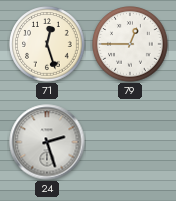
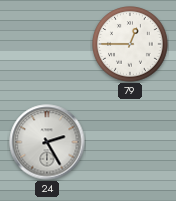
71: 12:27 -> none (47, 44)
24: 2:27 -> 2:25 (47, 142)
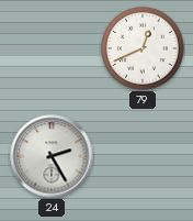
79: 12:45 -> 12:41 (143, 48)
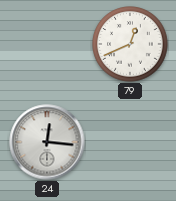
24: 2:25 -> 12:16 (47, 142)
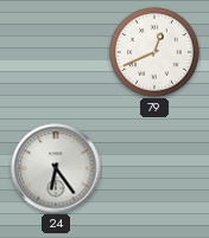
24: 12:16 -> 6:24 (56, 168)
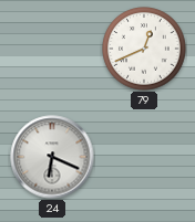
24: 6:24 -> 6:19 (52, 157)
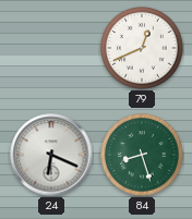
84: none -> 8:27 (142, 155)
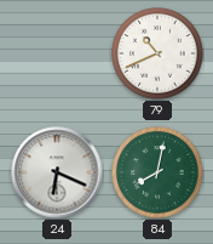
79: 12:41 -> 10:41 (157, 53)
84: 8:27 -> 8:02 (157, 172)
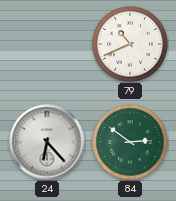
24: 6:19 -> 6:23 (47, 142)
84: 8:02 -> 2:51 (130, 142)
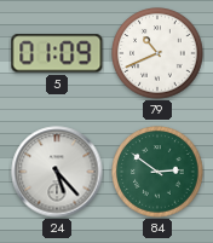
5: none -> 01:09 (57, 53)
24: 6:23 -> 5:23 (57, 172)
